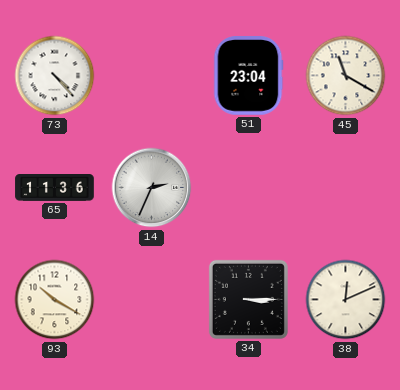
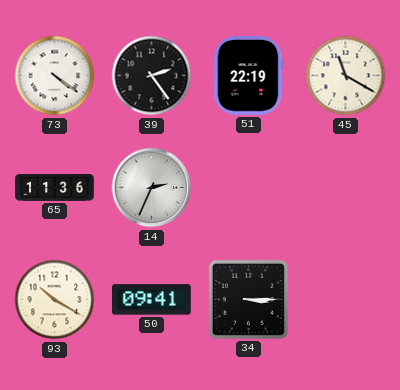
73: 4:23 -> 4:21 (55, 76)
39: none -> 2:24 (152, 76)
51: 23:04 -> 22:19 (248, 76)
50: none -> 09:41 (152, 300)
38: 12:11 -> none (346, 300)
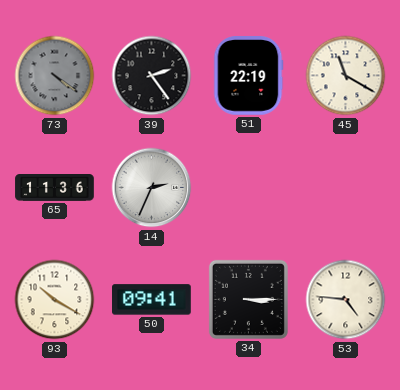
73 dial: white -> grey (55, 76)
53: none -> 4:46 (346, 300)
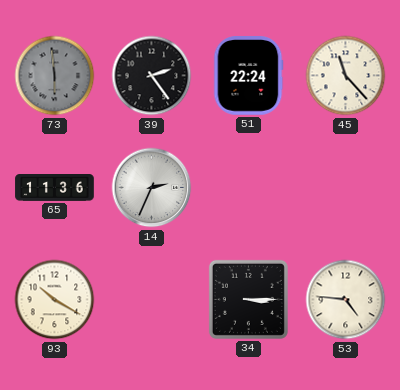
73: 4:21 -> 5:59 (55, 76)
51: 22:19 -> 22:24 (248, 76)
45: 11:20 -> 11:23 (346, 76)
50: 09:41 -> none (152, 300)
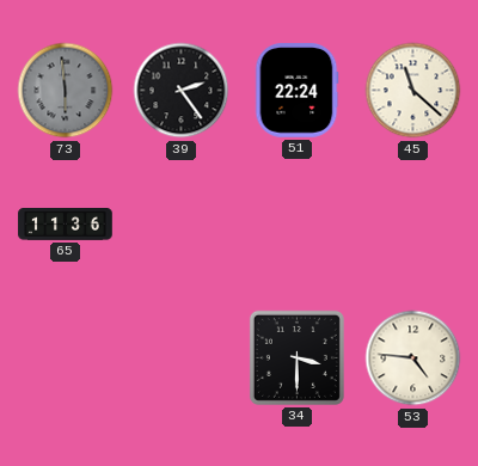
45: 11:23 -> 11:22 (413, 91)
14: 2:34 -> none (152, 188)
93: 10:20 -> none (55, 300)
34: 3:15 -> 3:30 (296, 357)
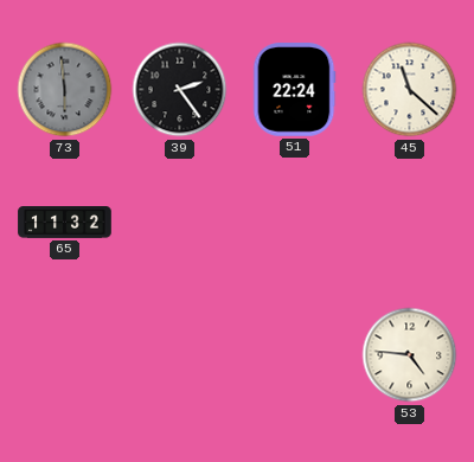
65: 11:36 -> 11:32 (65, 223)
34: 3:30 -> none (296, 357)
